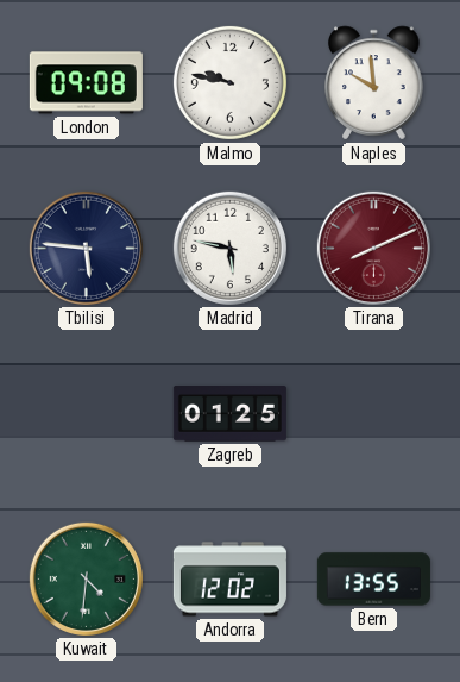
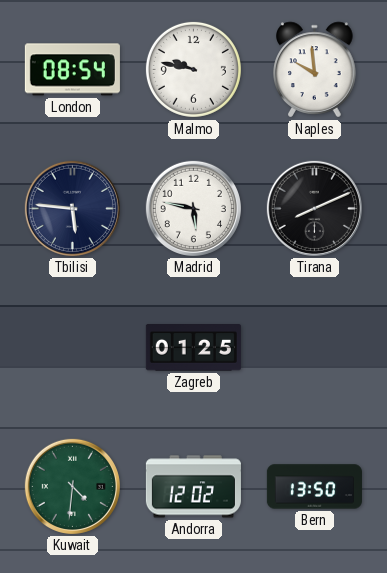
London: 09:08 -> 08:54 (72, 70)
Tirana dial: burgundy -> black (314, 208)
Bern: 13:55 -> 13:50 (314, 487)
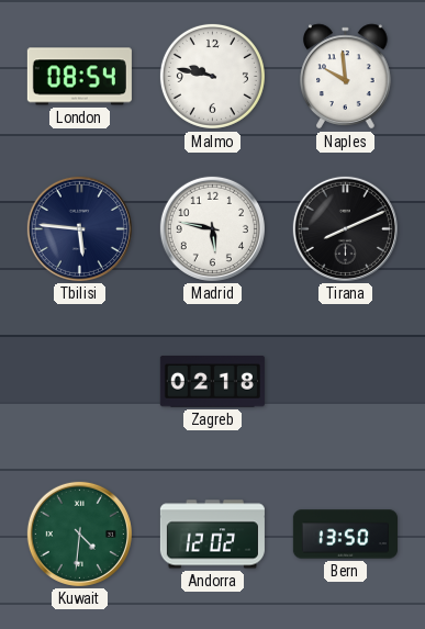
Zagreb: 01:25 -> 02:18 (212, 382)
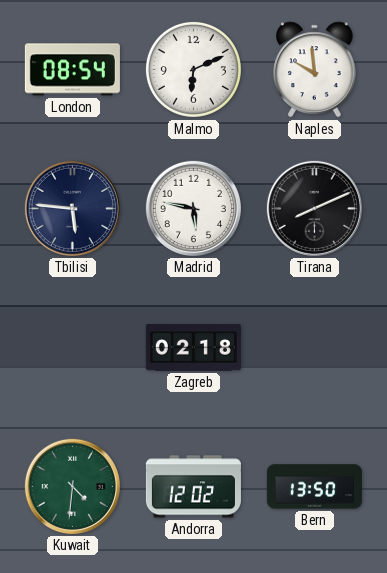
Malmo: 9:47 -> 6:11 (193, 69)
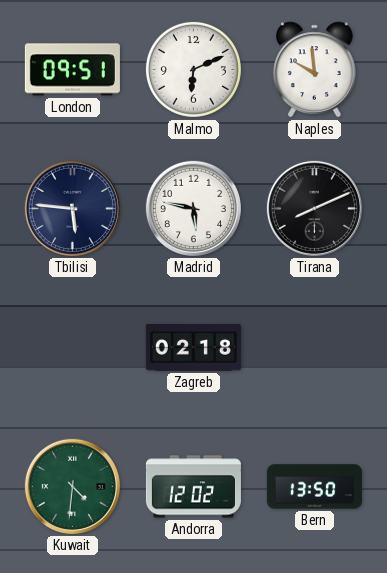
London: 08:54 -> 09:51 (72, 70)
